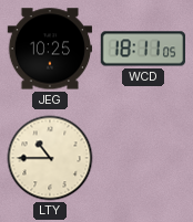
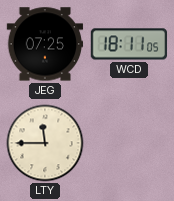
JEG: 10:25 -> 07:25 (45, 44)
LTY: 10:45 -> 11:45 (45, 143)
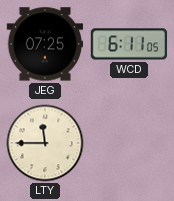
WCD: 18:11 -> 6:11 (129, 44)
